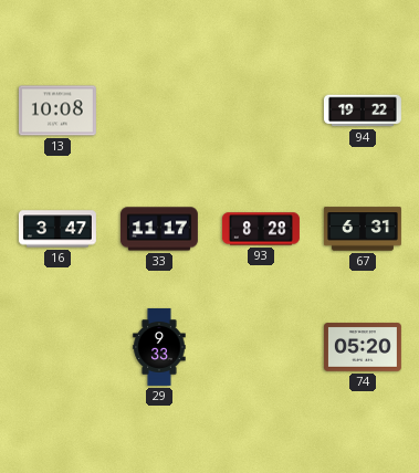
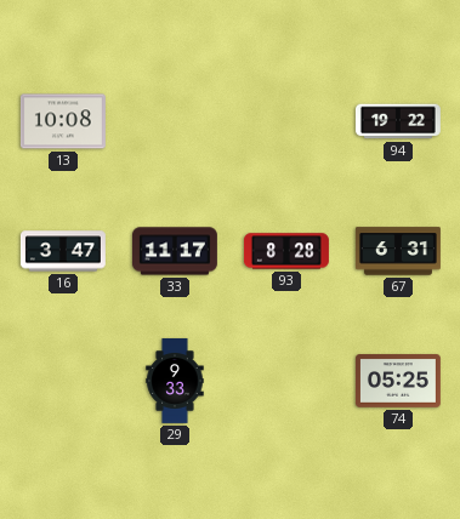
74: 05:20 -> 05:25 (398, 381)
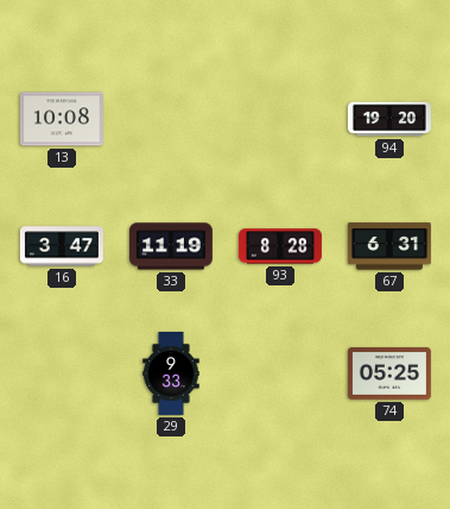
94: 19:22 -> 19:20 (389, 119)
33: 11:17 -> 11:19 (171, 246)
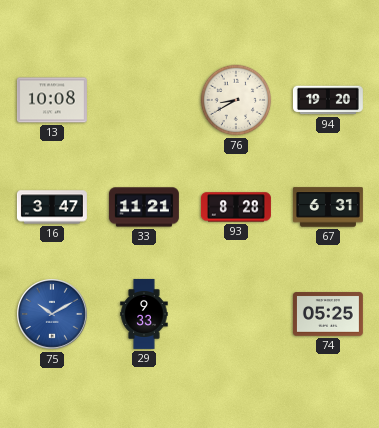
76: none -> 8:40 (236, 100)
33: 11:19 -> 11:21 (144, 207)
75: none -> 10:10 (53, 315)
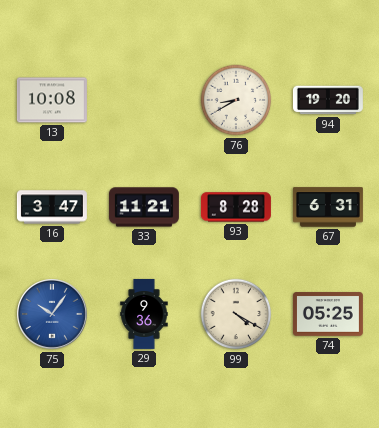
75: 10:10 -> 10:06 (53, 315)
29: 9:33 -> 9:36 (144, 314)
99: none -> 4:20 (236, 314)
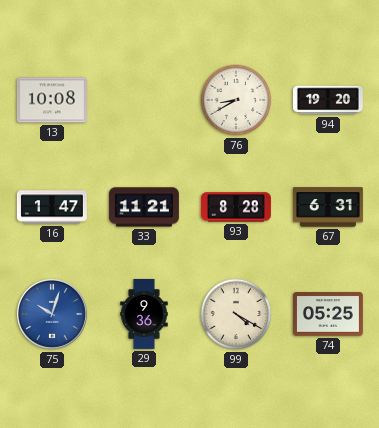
16: 3:47 -> 1:47 (52, 207)
75: 10:06 -> 10:03 (53, 315)
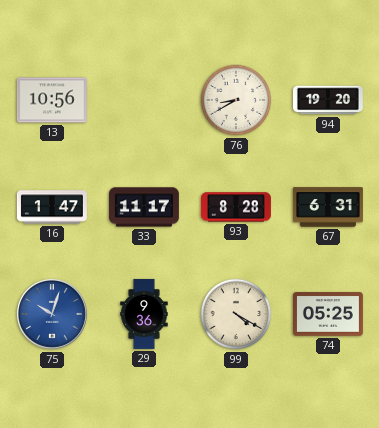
13: 10:08 -> 10:56 (52, 100)
33: 11:21 -> 11:17 (144, 207)
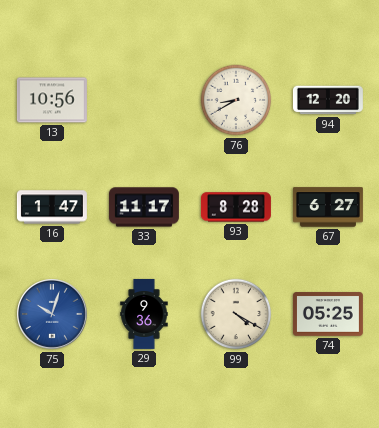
94: 19:20 -> 12:20 (328, 100)
67: 6:31 -> 6:27 (328, 207)
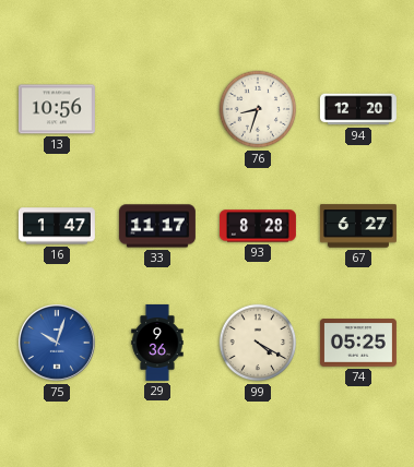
76: 8:40 -> 8:33 (258, 109)
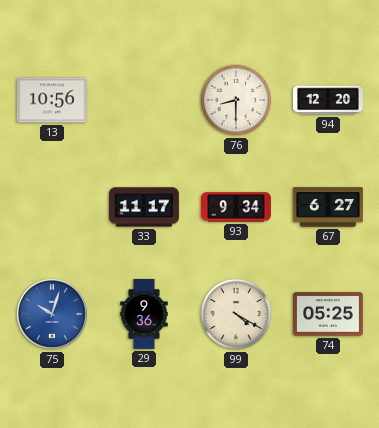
76: 8:33 -> 8:30 (236, 100)
16: 1:47 -> none (57, 226)
93: 8:28 -> 9:34 (236, 207)
